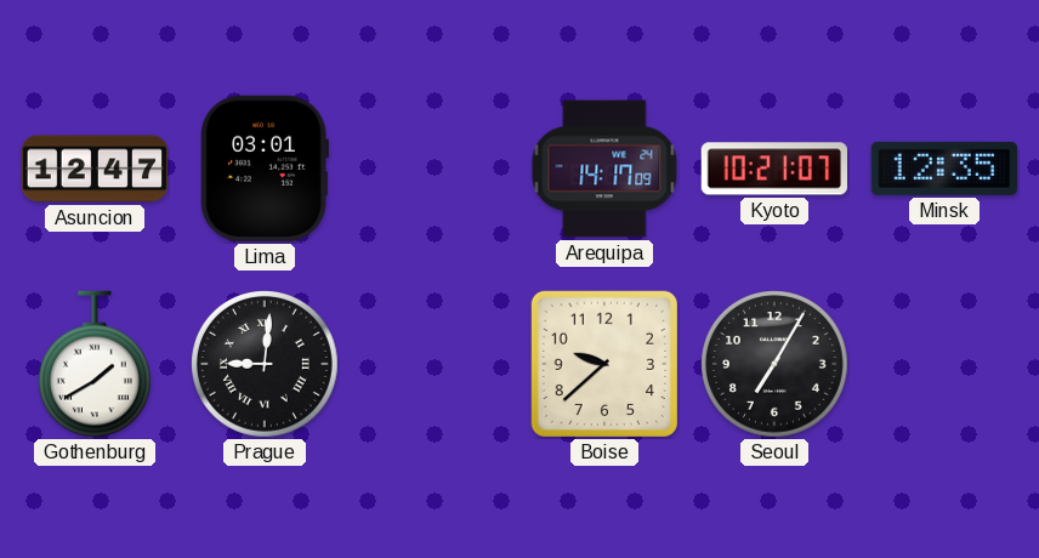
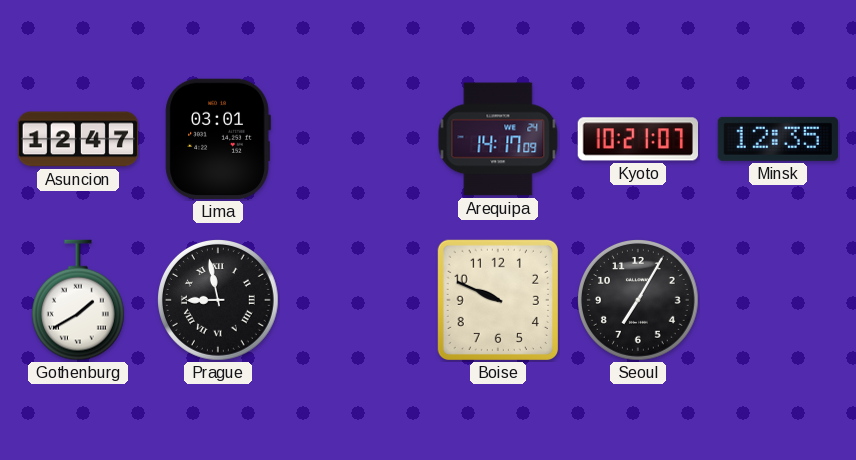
Prague: 9:01 -> 8:58 (219, 301)
Boise: 9:38 -> 9:49 (498, 300)
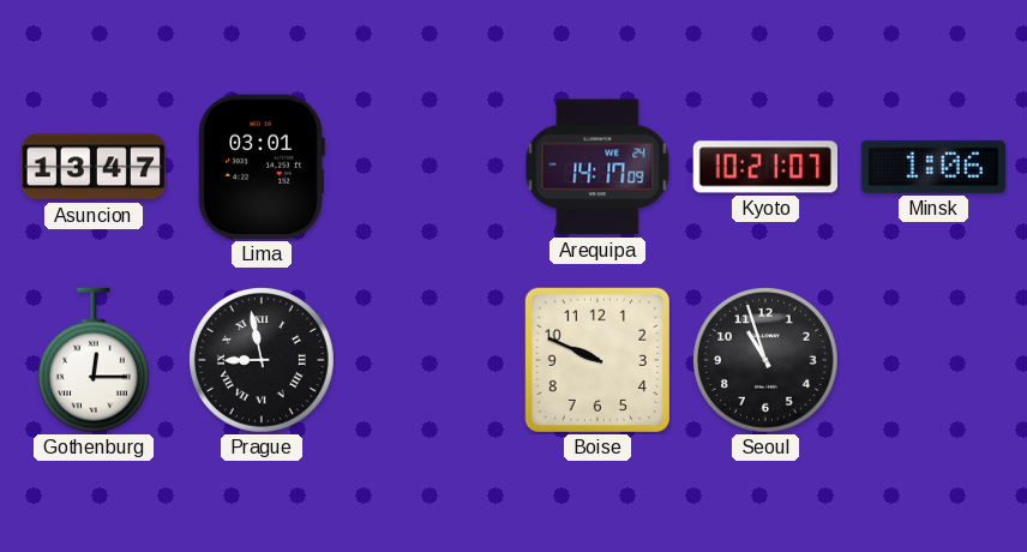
Asuncion: 12:47 -> 13:47 (94, 167)
Minsk: 12:35 -> 1:06 (933, 167)
Gothenburg: 1:40 -> 12:15 (94, 360)
Seoul: 7:05 -> 10:57 (767, 361)
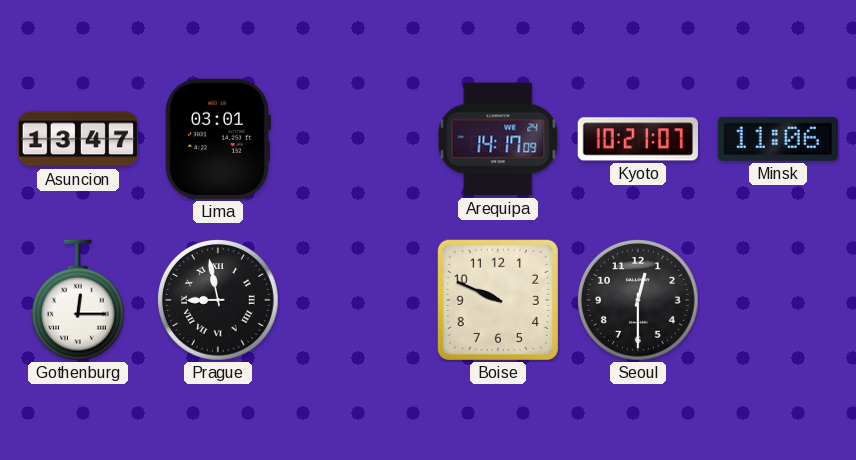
Minsk: 1:06 -> 11:06 (778, 139)
Seoul: 10:57 -> 12:30 (639, 301)
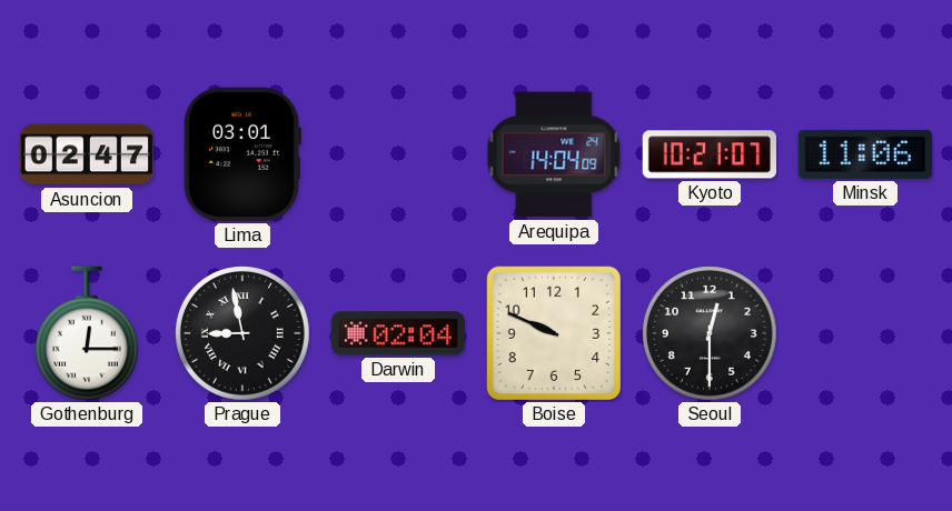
Asuncion: 13:47 -> 02:47 (87, 154)
Arequipa: 14:17 -> 14:04 (554, 154)
Darwin: none -> 02:04 (398, 333)
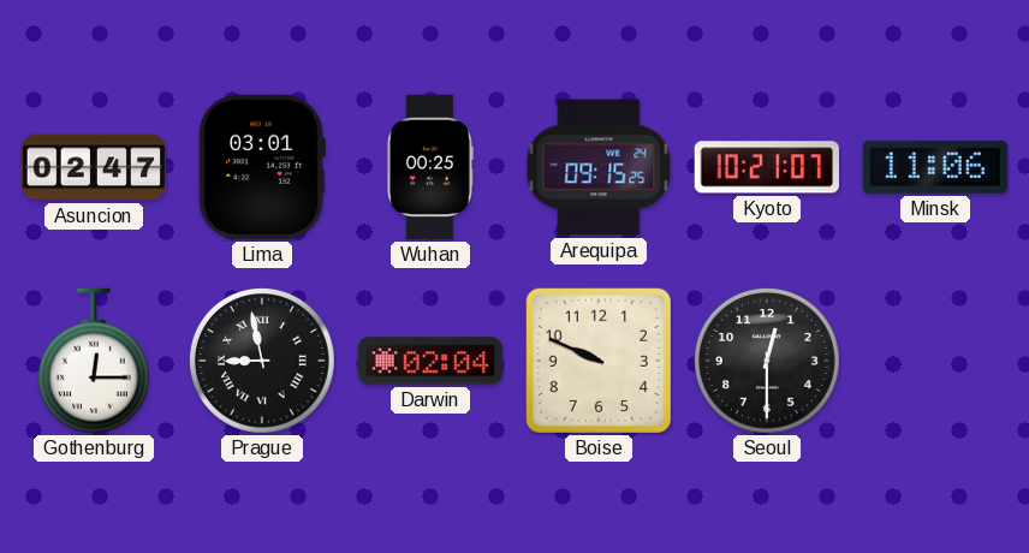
Wuhan: none -> 00:25 (430, 167)
Arequipa: 14:04 -> 09:15 (599, 167)
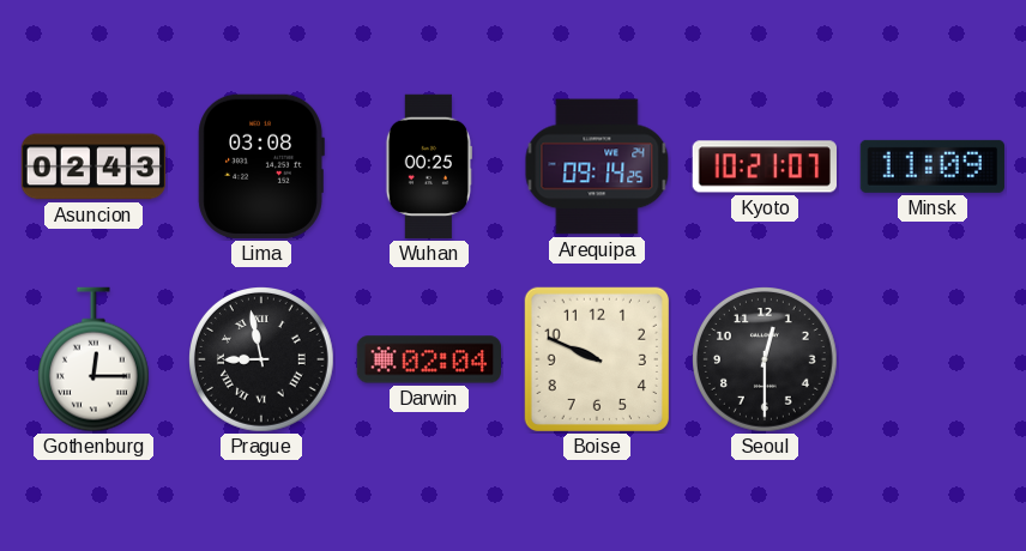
Asuncion: 02:47 -> 02:43 (93, 166)
Lima: 03:01 -> 03:08 (261, 166)
Arequipa: 09:15 -> 09:14 (597, 166)
Minsk: 11:06 -> 11:09 (933, 166)
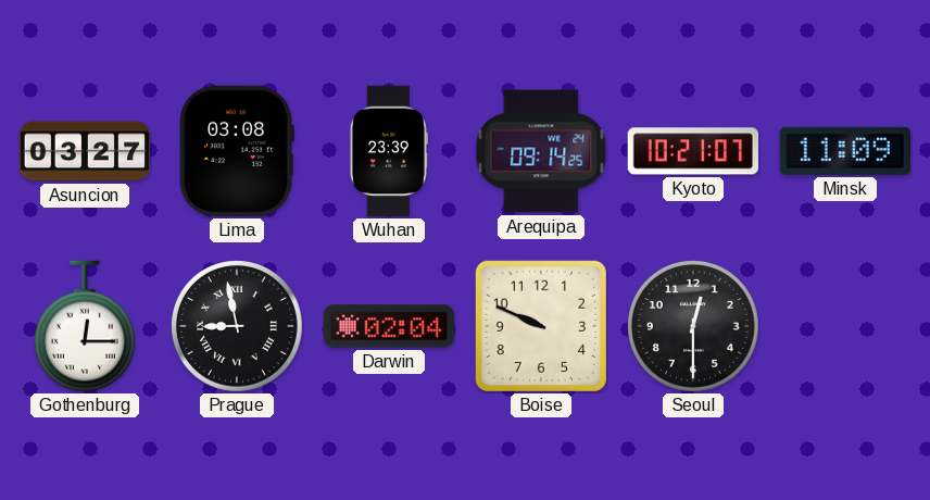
Asuncion: 02:43 -> 03:27 (85, 151)
Wuhan: 00:25 -> 23:39 (389, 151)
